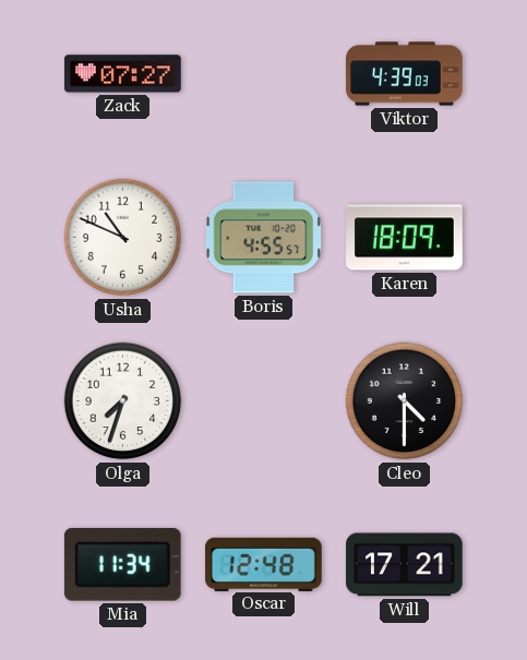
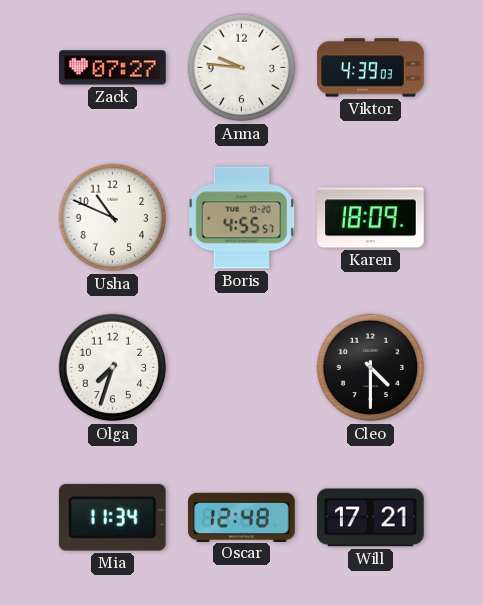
Anna: none -> 9:46 (242, 68)
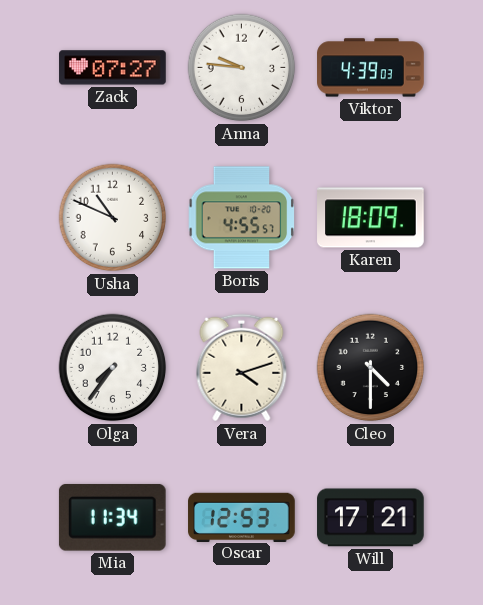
Olga: 7:33 -> 7:36 (113, 368)
Vera: none -> 4:12 (242, 368)
Oscar: 12:48 -> 12:53 (242, 517)
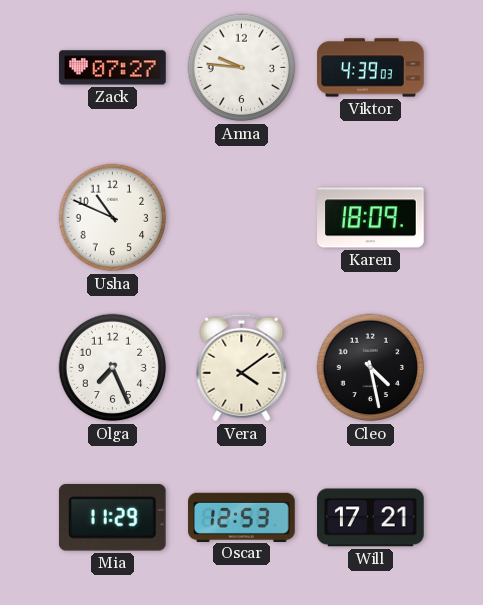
Boris: 4:55 -> none (242, 218)
Olga: 7:36 -> 7:26 (113, 368)
Vera: 4:12 -> 4:09 (242, 368)
Cleo: 4:30 -> 4:28 (371, 368)
Mia: 11:34 -> 11:29 (112, 517)
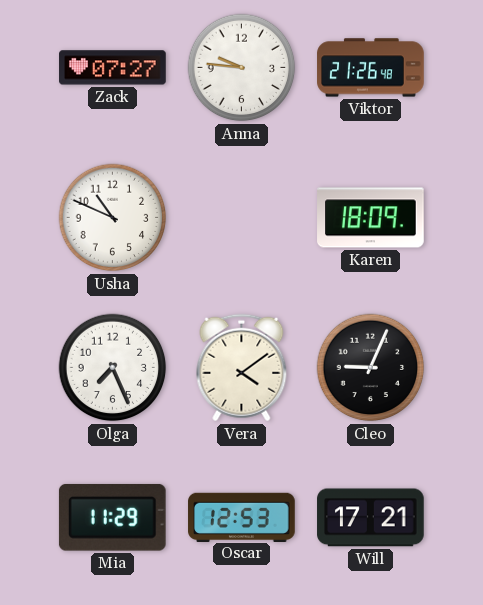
Viktor: 4:39 -> 21:26 (371, 68)
Cleo: 4:28 -> 9:04 (371, 368)
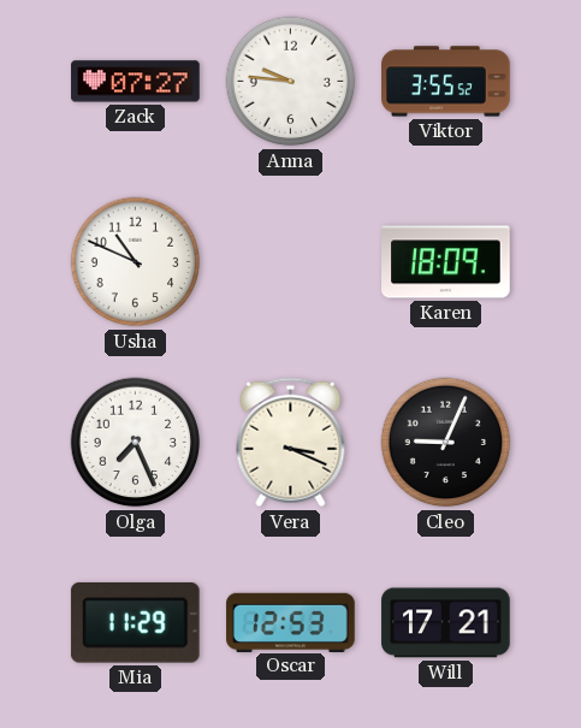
Viktor: 21:26 -> 3:55 (446, 82)
Vera: 4:09 -> 3:19 (291, 443)
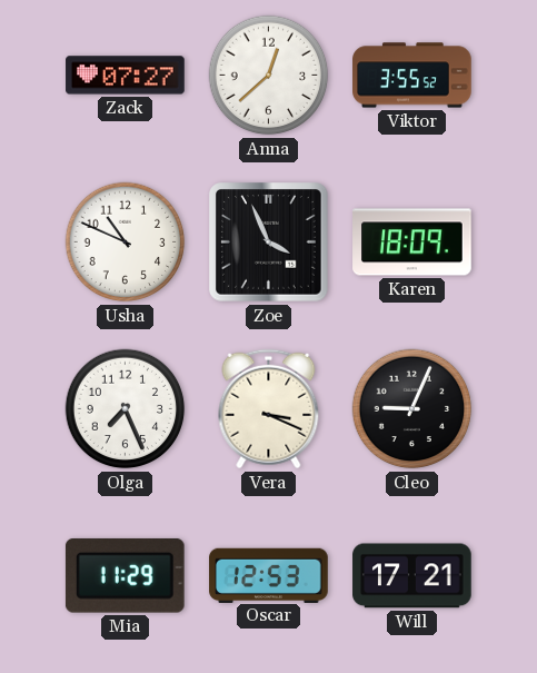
Anna: 9:46 -> 12:38 (269, 76)
Zoe: none -> 3:56 (269, 243)
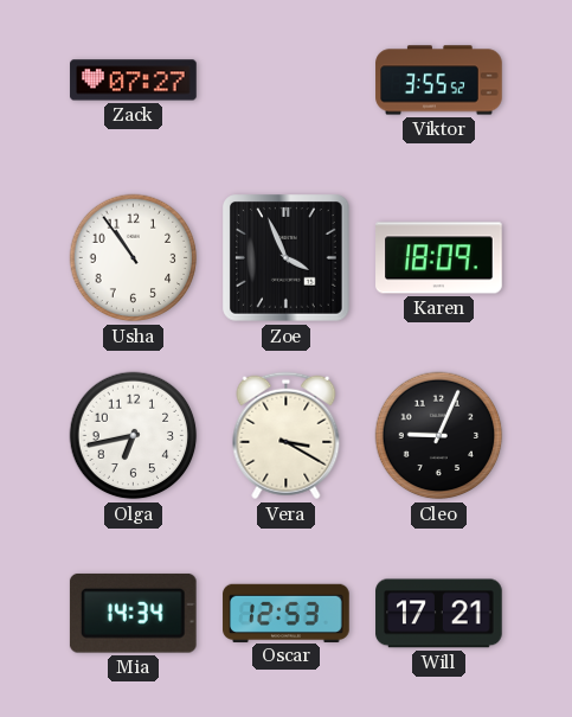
Anna: 12:38 -> none (269, 76)
Usha: 10:49 -> 10:54 (134, 258)
Olga: 7:26 -> 6:43 (134, 436)
Vera: 3:19 -> 3:20 (287, 436)
Mia: 11:29 -> 14:34 (133, 613)
